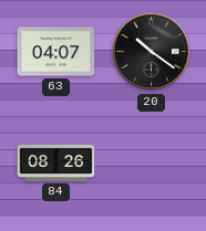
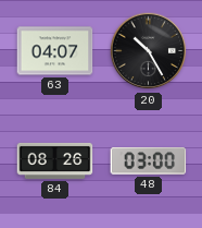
20: 10:21 -> 10:25 (149, 51)
48: none -> 03:00 (149, 161)
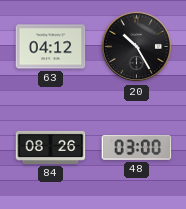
63: 04:07 -> 04:12 (51, 47)
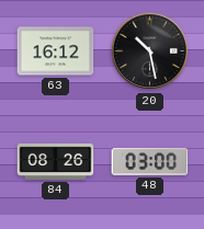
63: 04:12 -> 16:12 (56, 51)
20: 10:25 -> 10:28 (150, 51)
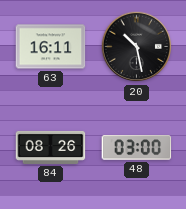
63: 16:12 -> 16:11 (51, 47)
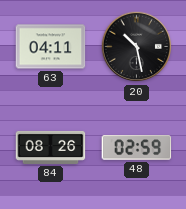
63: 16:11 -> 04:11 (51, 47)
48: 03:00 -> 02:59 (137, 148)
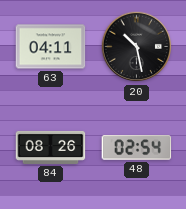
48: 02:59 -> 02:54 (137, 148)
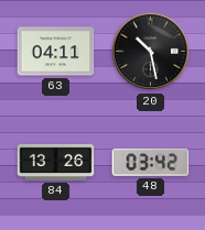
84: 08:26 -> 13:26 (56, 162)
48: 02:54 -> 03:42 (151, 163)
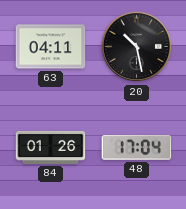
84: 13:26 -> 01:26 (51, 147)
48: 03:42 -> 17:04 (137, 148)
